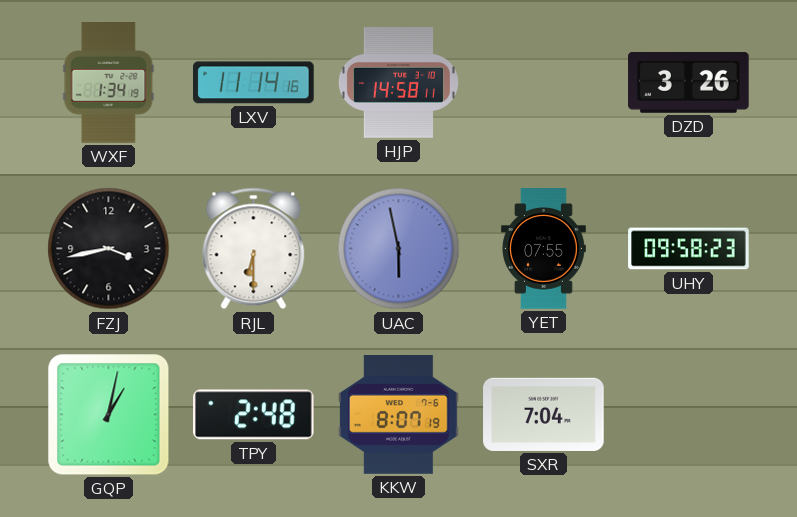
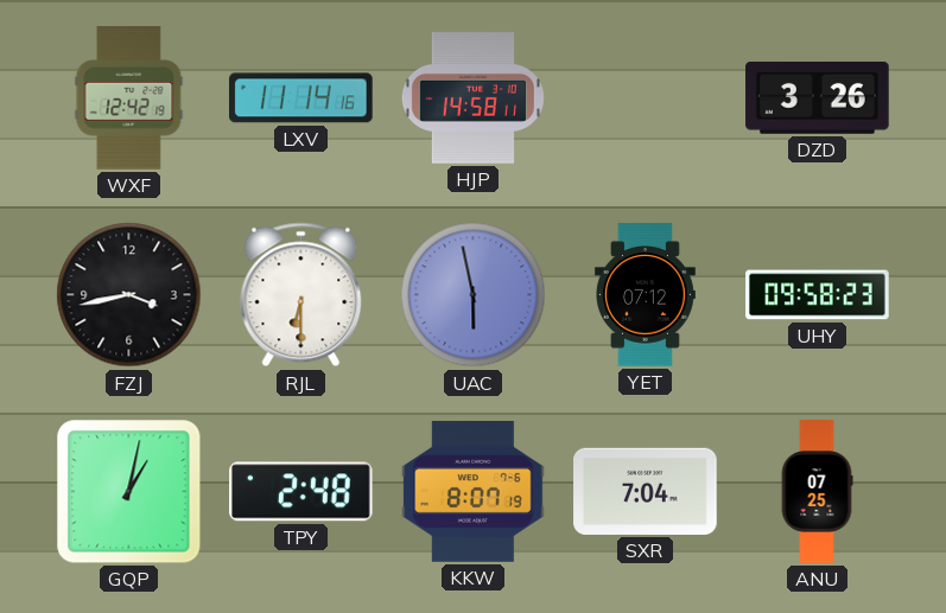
WXF: 1:34 -> 12:42 (129, 98)
YET: 07:55 -> 07:12 (645, 295)
ANU: none -> 07:25 (817, 492)
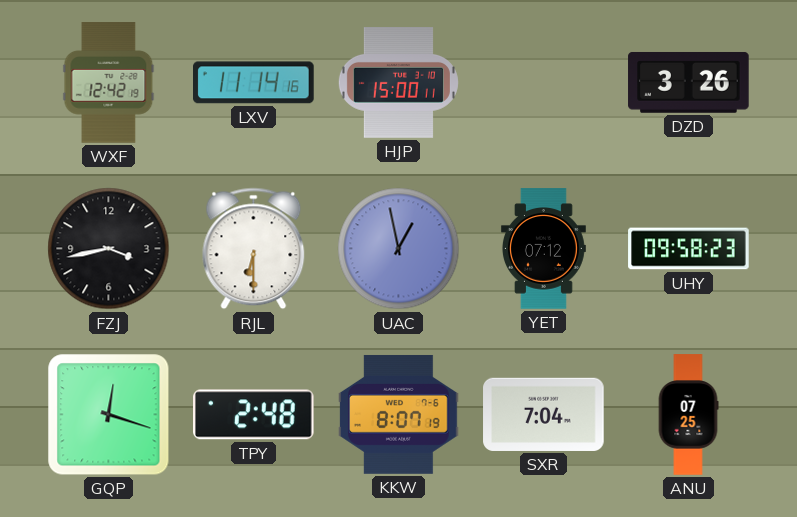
HJP: 14:58 -> 15:00 (398, 83)
UAC: 5:58 -> 12:58 (399, 249)
GQP: 1:02 -> 12:18 (109, 415)
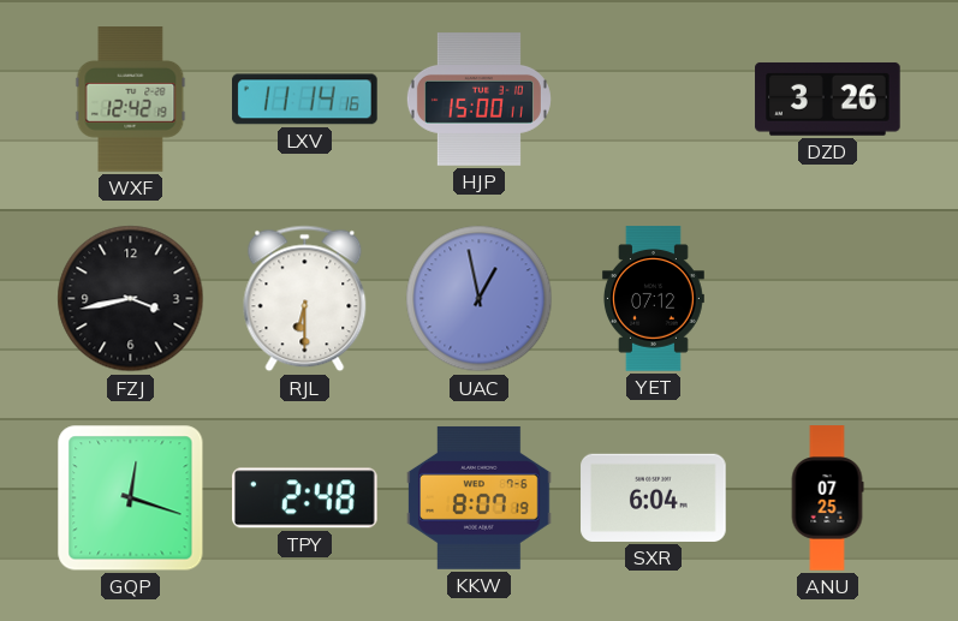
UHY: 09:58 -> none (689, 249)
SXR: 7:04 -> 6:04 (654, 497)
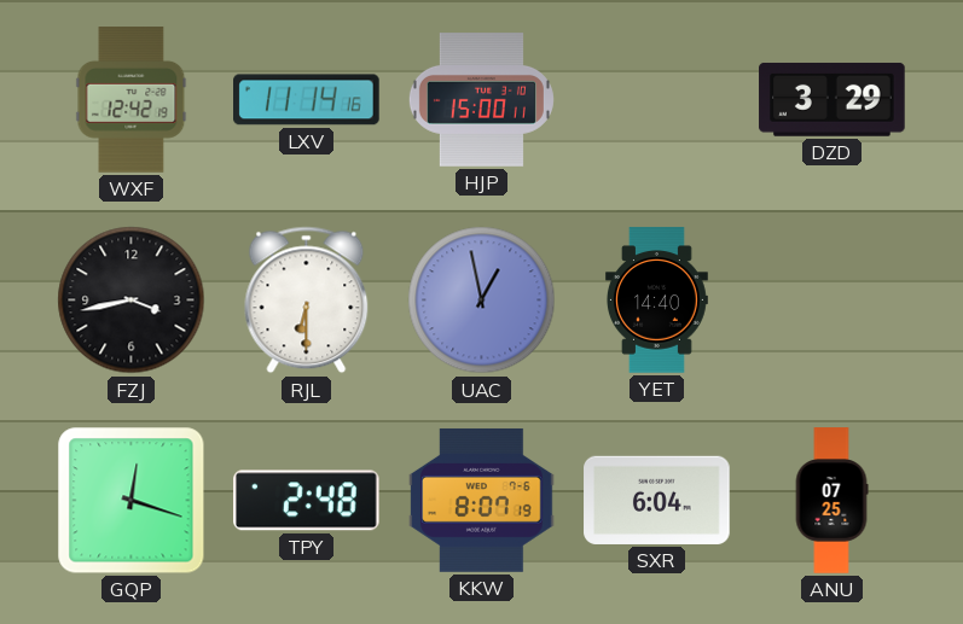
DZD: 3:26 -> 3:29 (833, 99)
YET: 07:12 -> 14:40 (656, 301)
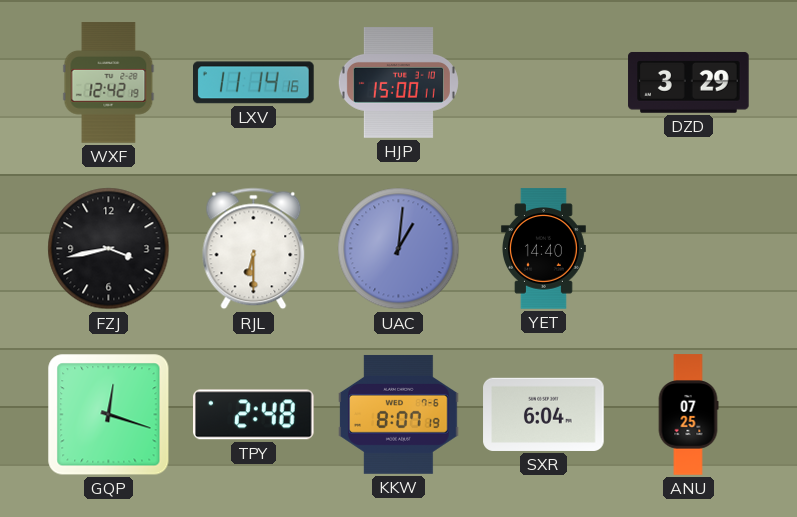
UAC: 12:58 -> 1:01 (399, 249)
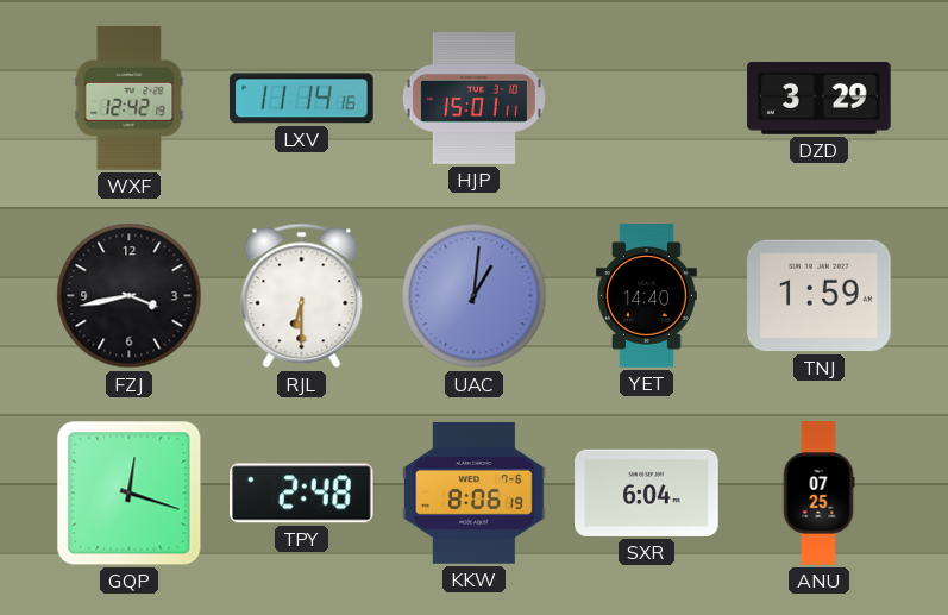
HJP: 15:00 -> 15:01 (473, 99)
TNJ: none -> 1:59 (820, 296)
KKW: 8:07 -> 8:06 (475, 492)
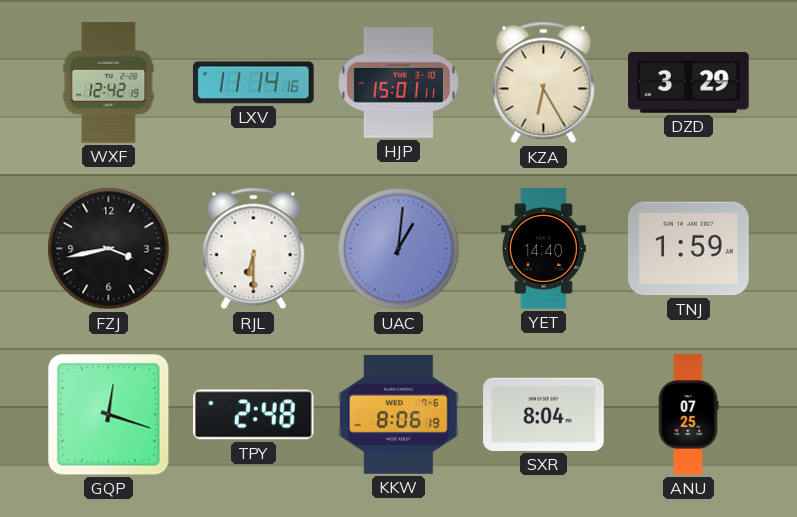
KZA: none -> 6:25 (544, 83)
SXR: 6:04 -> 8:04 (544, 414)
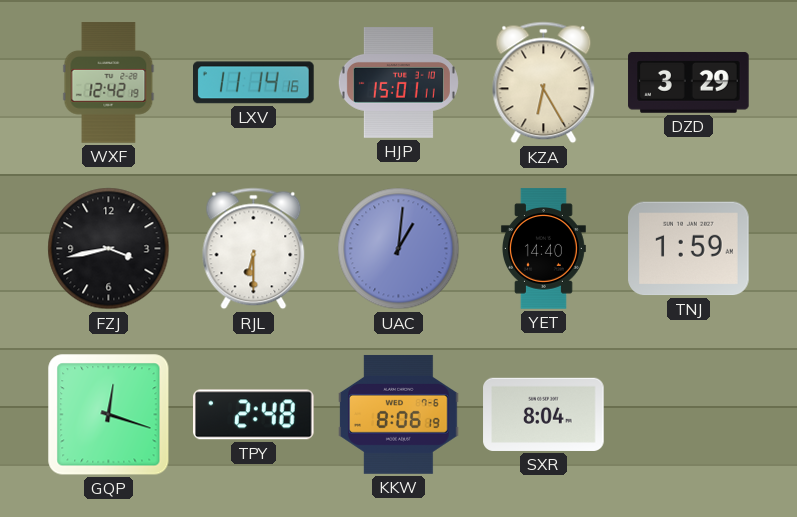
ANU: 07:25 -> none (688, 415)
